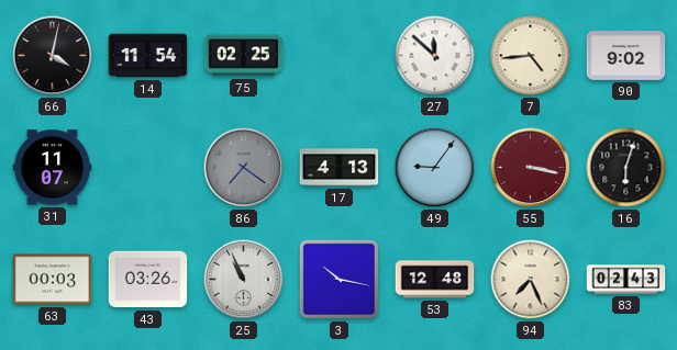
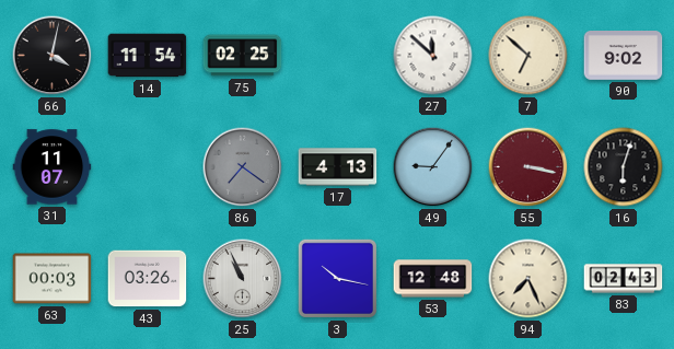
7: 4:44 -> 6:52 (528, 56)
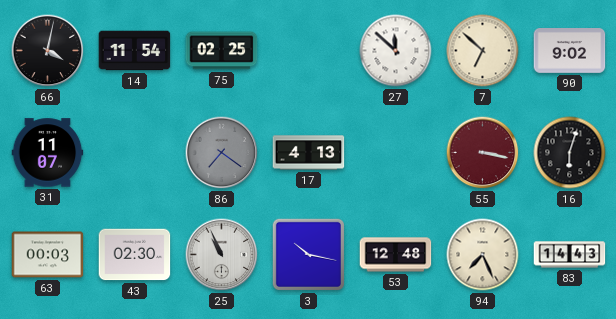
49: 9:06 -> none (433, 167)
43: 03:26 -> 02:30 (135, 255)
83: 02:43 -> 14:43 (570, 255)
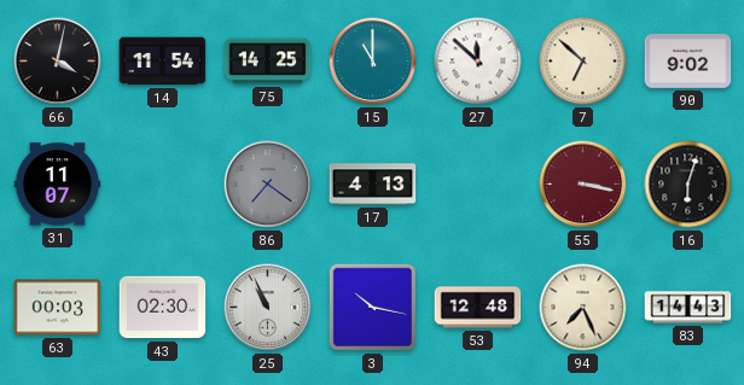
75: 02:25 -> 14:25 (268, 62)
15: none -> 11:00 (373, 62)
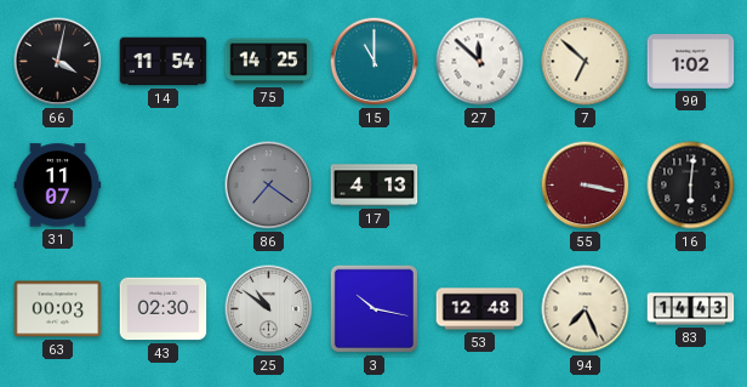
90: 9:02 -> 1:02 (691, 62)
16: 6:03 -> 6:01 (691, 186)
25: 10:56 -> 10:51 (269, 309)
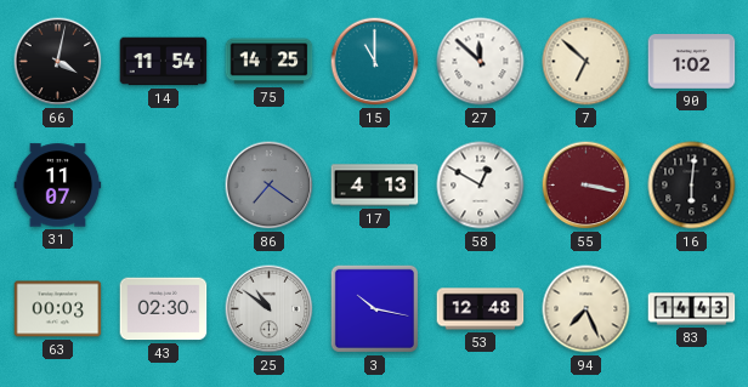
58: none -> 12:50 (481, 186)
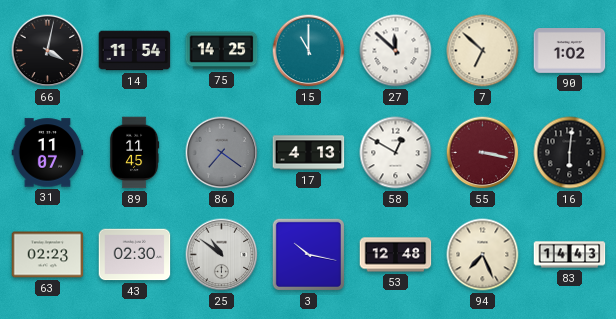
89: none -> 11:45 (134, 153)
63: 00:03 -> 02:23 (48, 255)
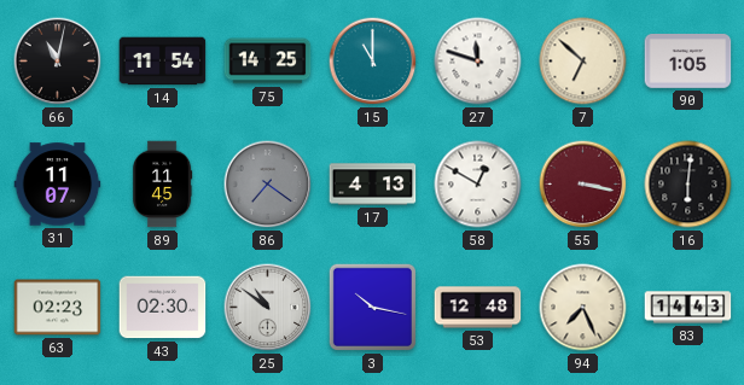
66: 4:02 -> 11:02 (58, 62)
27: 11:52 -> 11:48 (478, 62)
90: 1:02 -> 1:05 (688, 62)
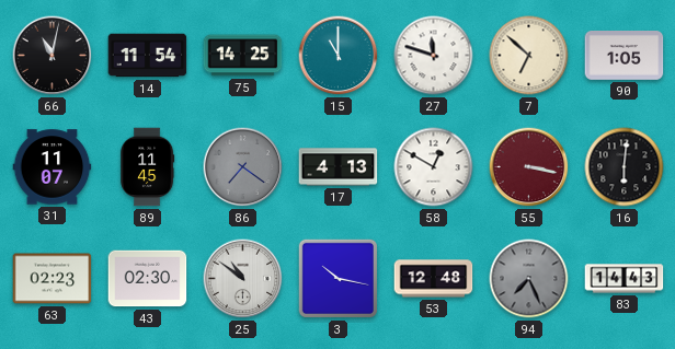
94 dial: cream -> grey (529, 279)
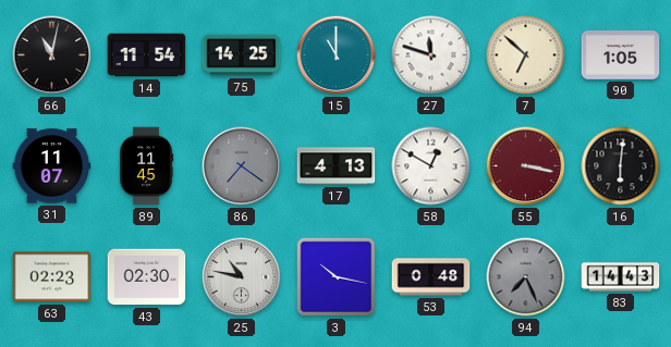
25: 10:51 -> 10:47 (242, 277)
53: 12:48 -> 0:48 (431, 277)
